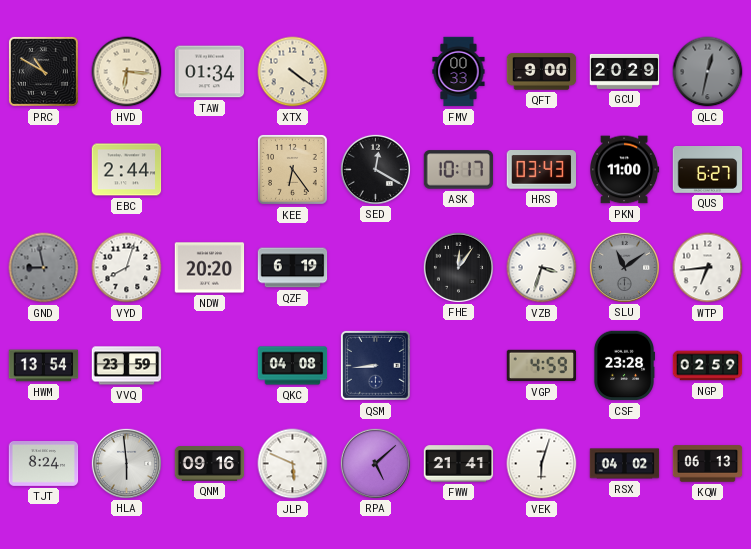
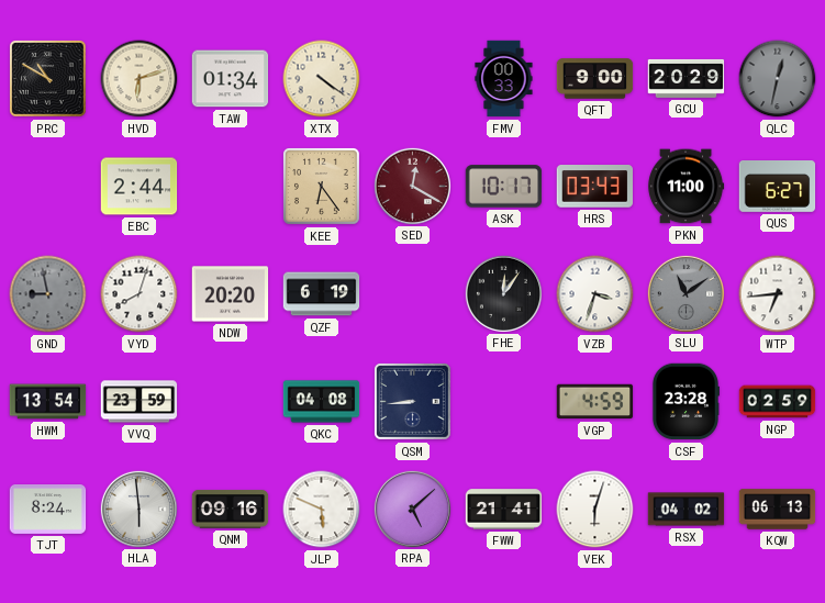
HVD: 6:16 -> 6:12 (140, 79)
SED dial: black -> burgundy (412, 186)
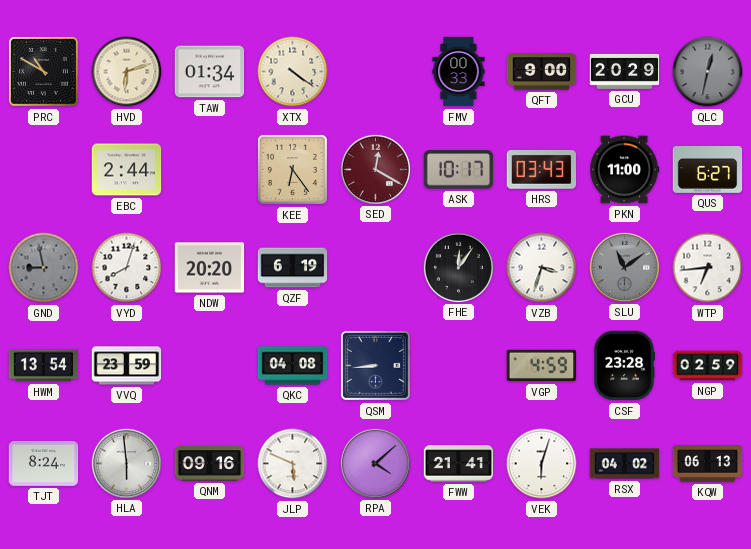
RPA: 5:08 -> 4:08 (375, 463)
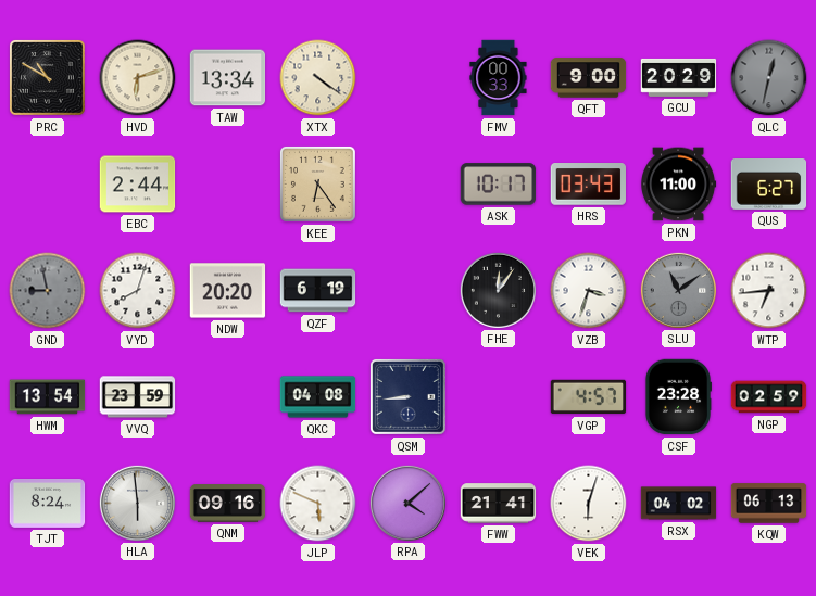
TAW: 01:34 -> 13:34 (228, 78)
SED: 12:20 -> none (375, 169)
VGP: 4:59 -> 4:57 (589, 397)
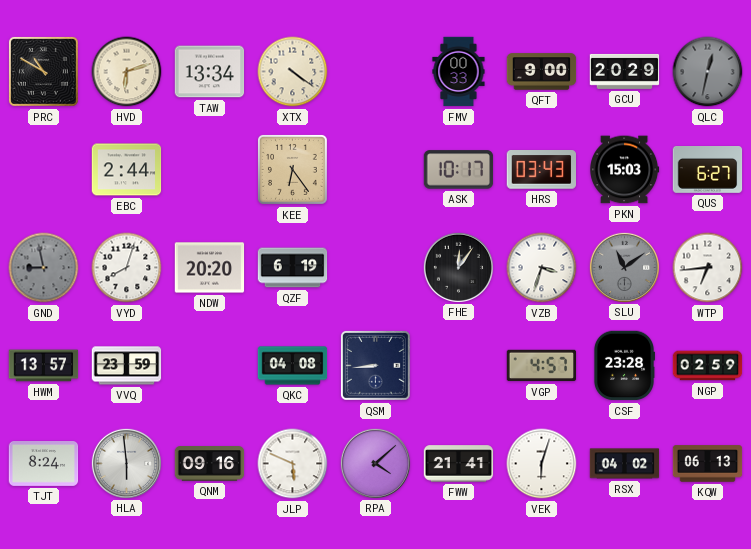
PKN: 11:00 -> 15:03 (625, 170)
HWM: 13:54 -> 13:57 (44, 366)
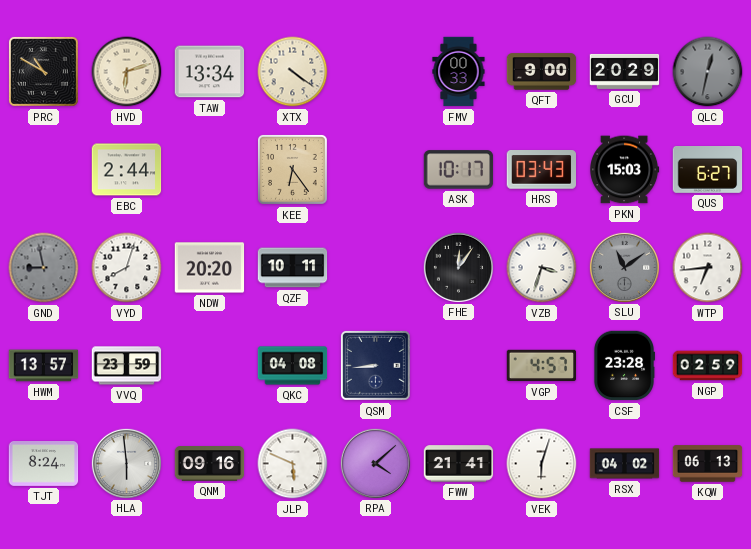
QZF: 6:19 -> 10:11 (293, 268)
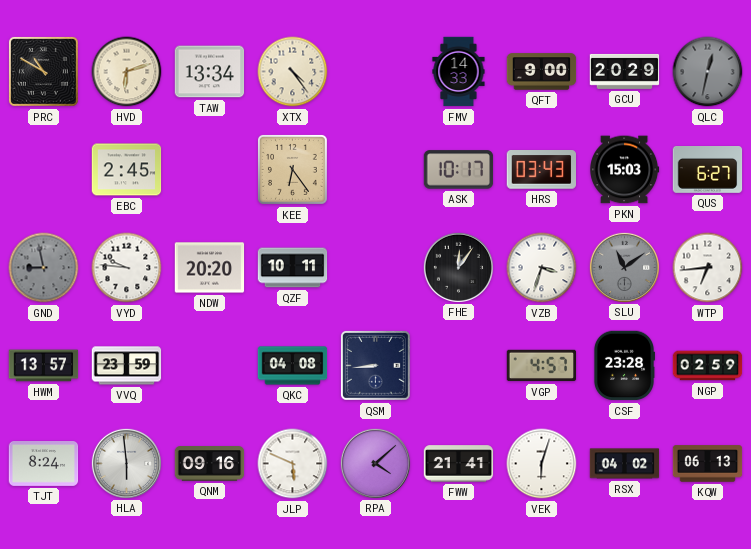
XTX: 4:21 -> 4:24 (293, 72)
FMV: 00:33 -> 14:33 (459, 72)
EBC: 2:44 -> 2:45 (127, 170)
VYD: 8:03 -> 9:46 (127, 268)
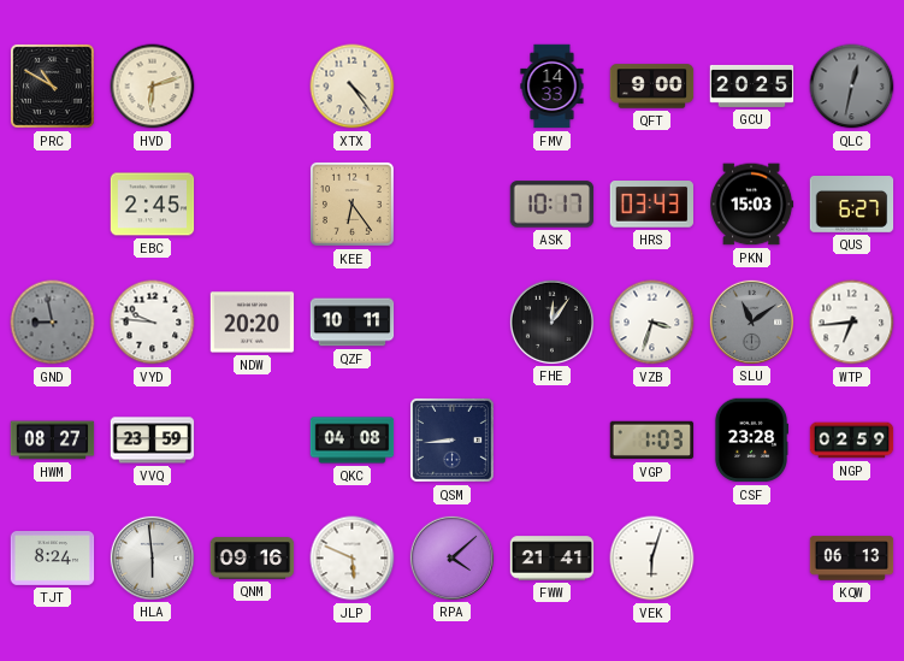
TAW: 13:34 -> none (210, 72)
GCU: 20:29 -> 20:25 (752, 85)
HWM: 13:57 -> 08:27 (53, 441)
VGP: 4:57 -> 1:03 (652, 441)
RSX: 04:02 -> none (625, 464)
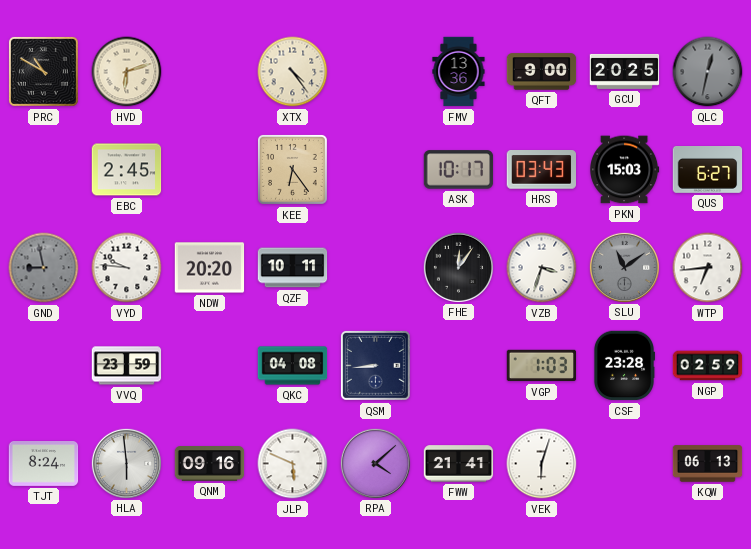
FMV: 14:33 -> 13:36 (459, 72)
HWM: 08:27 -> none (53, 441)
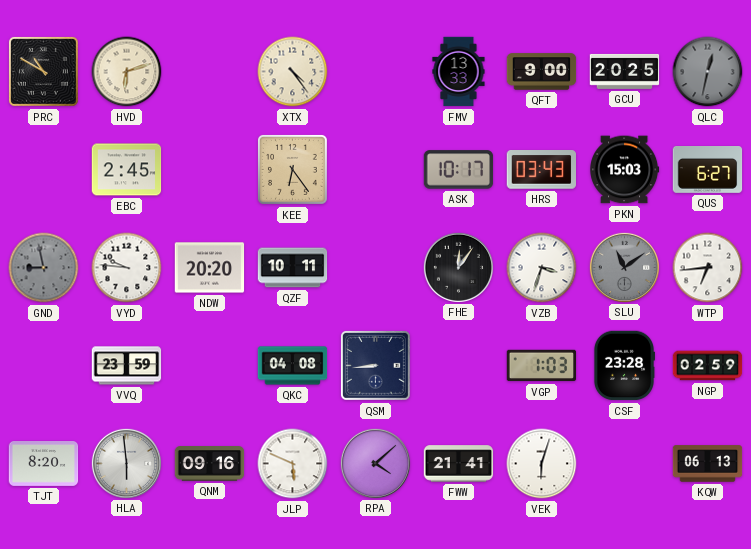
FMV: 13:36 -> 13:33 (459, 72)
TJT: 8:24 -> 8:20 (44, 464)
